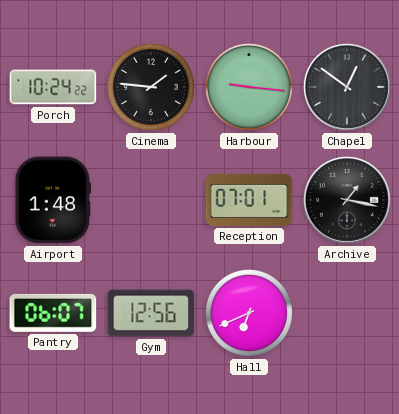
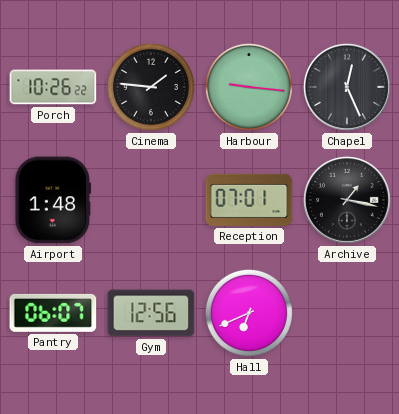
Porch: 10:24 -> 10:26 (53, 87)
Chapel: 12:51 -> 12:26 (347, 87)
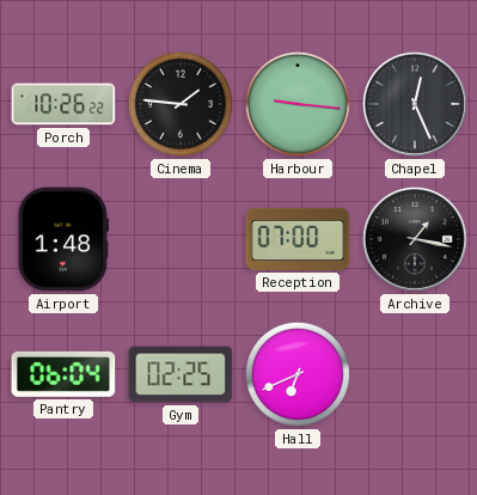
Reception: 07:01 -> 07:00 (298, 239)
Pantry: 06:07 -> 06:04 (63, 374)
Gym: 12:56 -> 02:25 (181, 374)
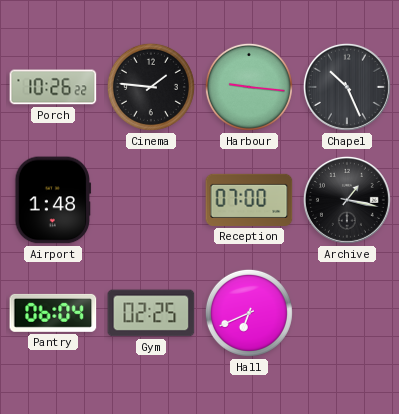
Chapel: 12:26 -> 10:26 (347, 87)
